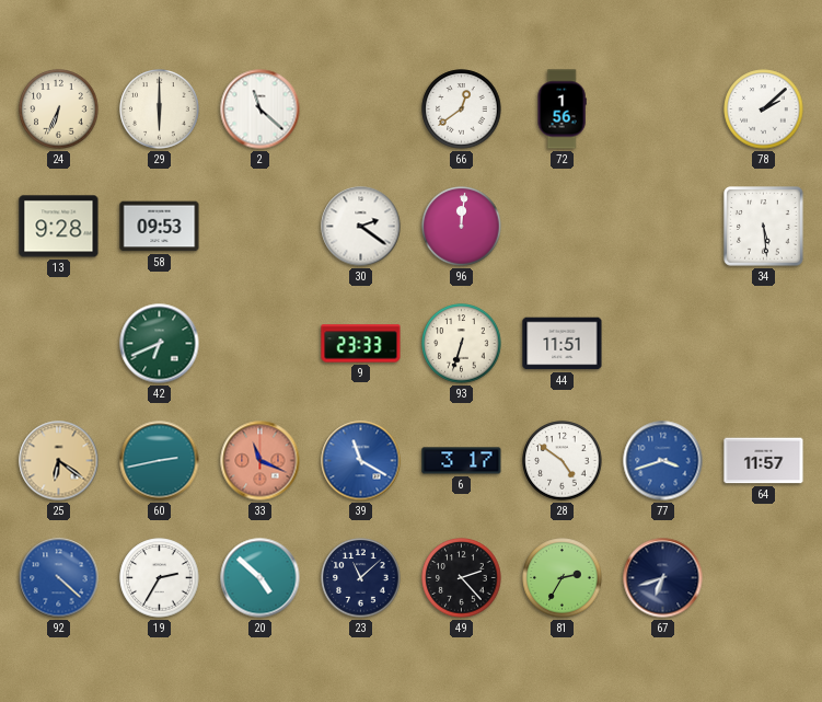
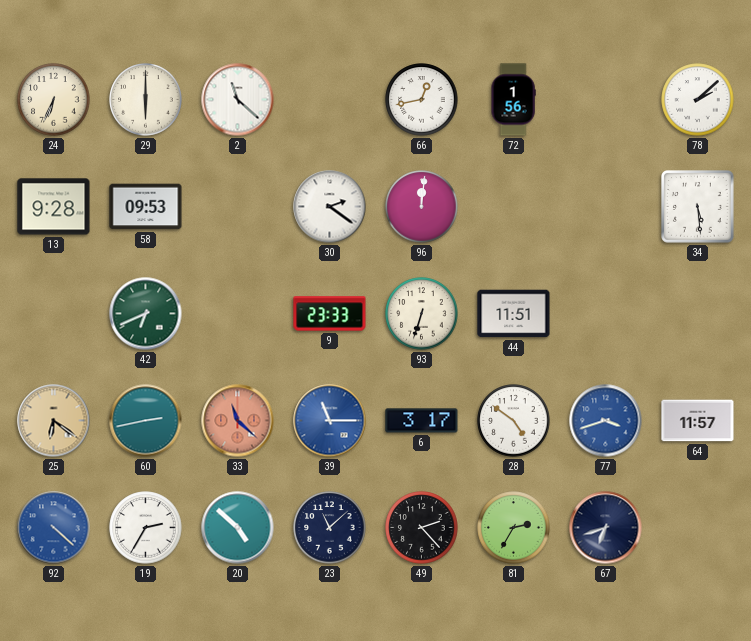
66: 12:39 -> 12:43 (422, 100)
33: 11:19 -> 11:22 (238, 421)
39: 11:20 -> 11:15 (330, 421)
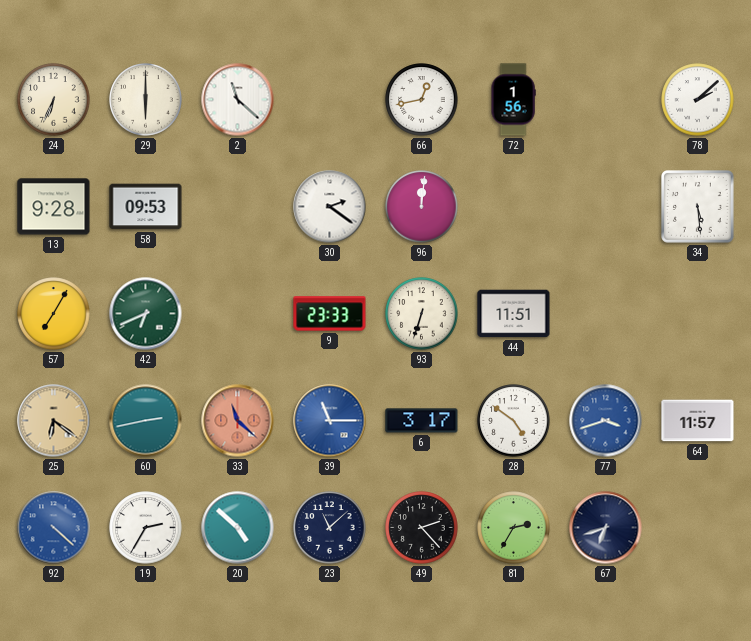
57: none -> 7:05 (54, 314)
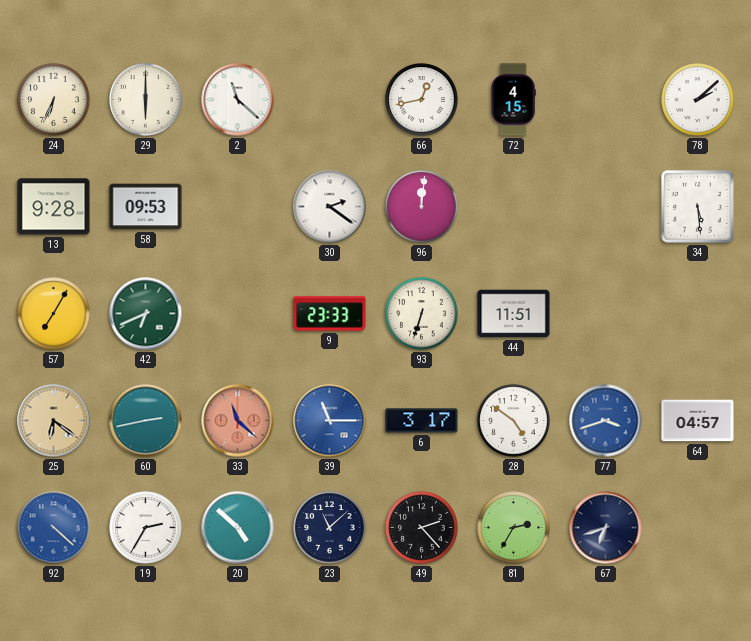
72: 1:56 -> 4:15 (513, 100)
64: 11:57 -> 04:57 (698, 421)
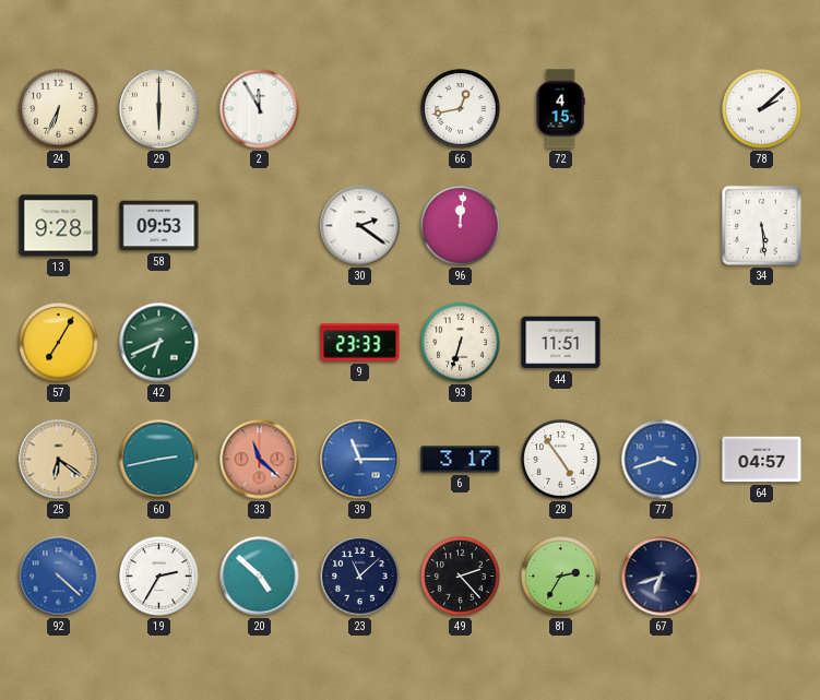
2: 11:22 -> 11:55 (260, 109)
28: 4:51 -> 4:54 (561, 460)
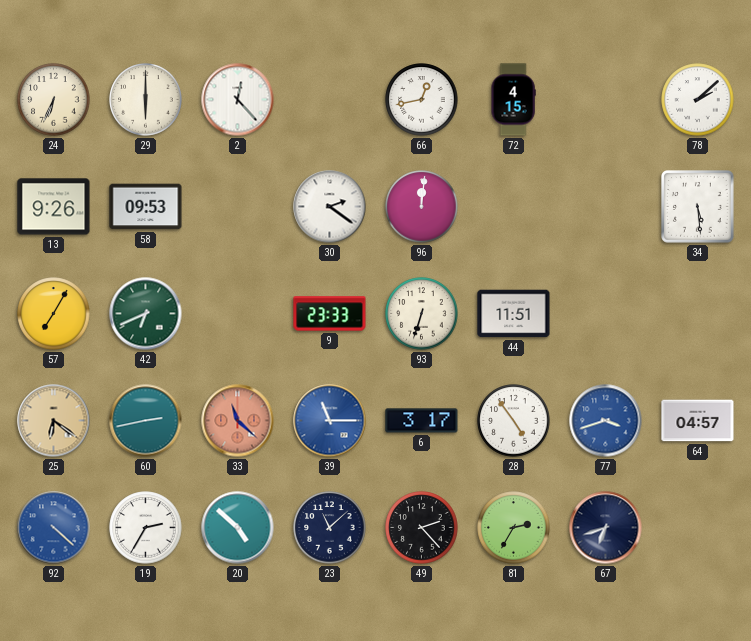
2: 11:55 -> 12:23 (238, 100)
13: 9:28 -> 9:26 (54, 207)
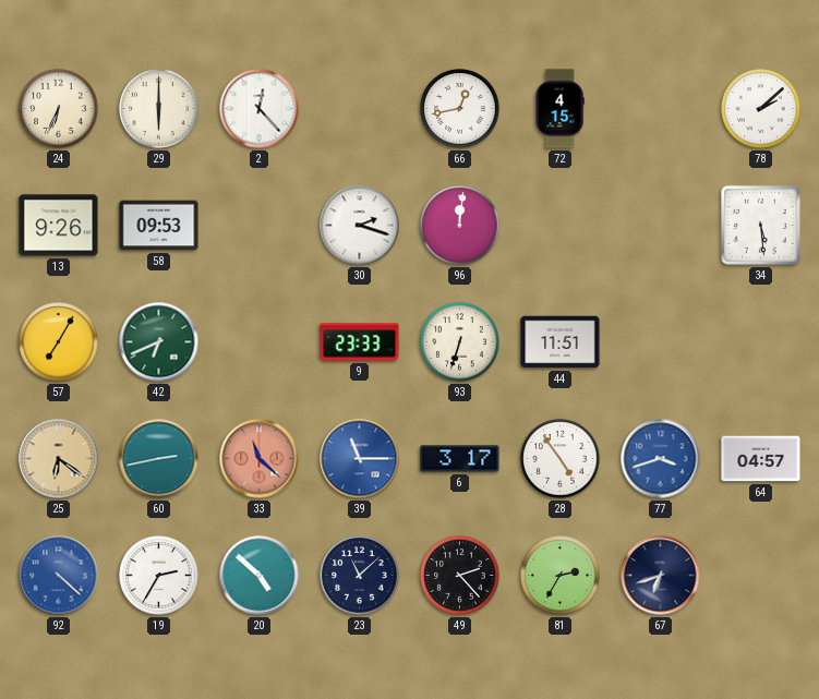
30: 2:21 -> 2:18 (360, 226)
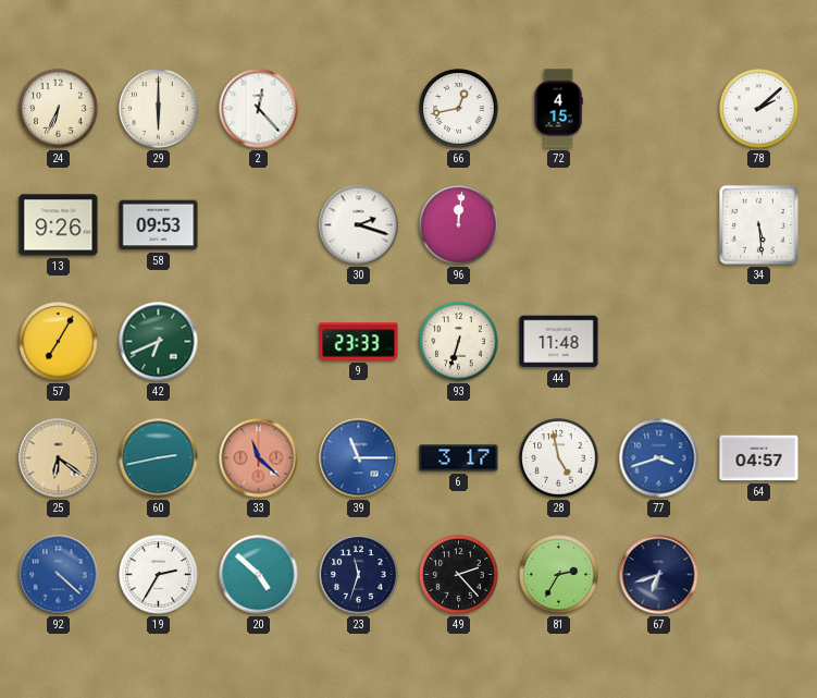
44: 11:51 -> 11:48 (559, 342)
28: 4:54 -> 4:58 (559, 458)
23: 11:08 -> 11:33 (359, 575)
